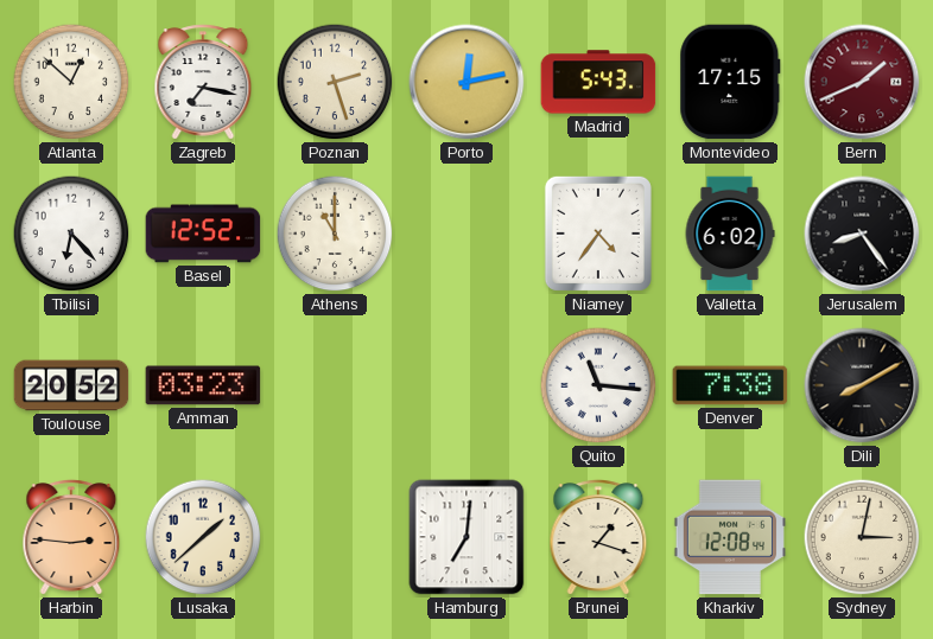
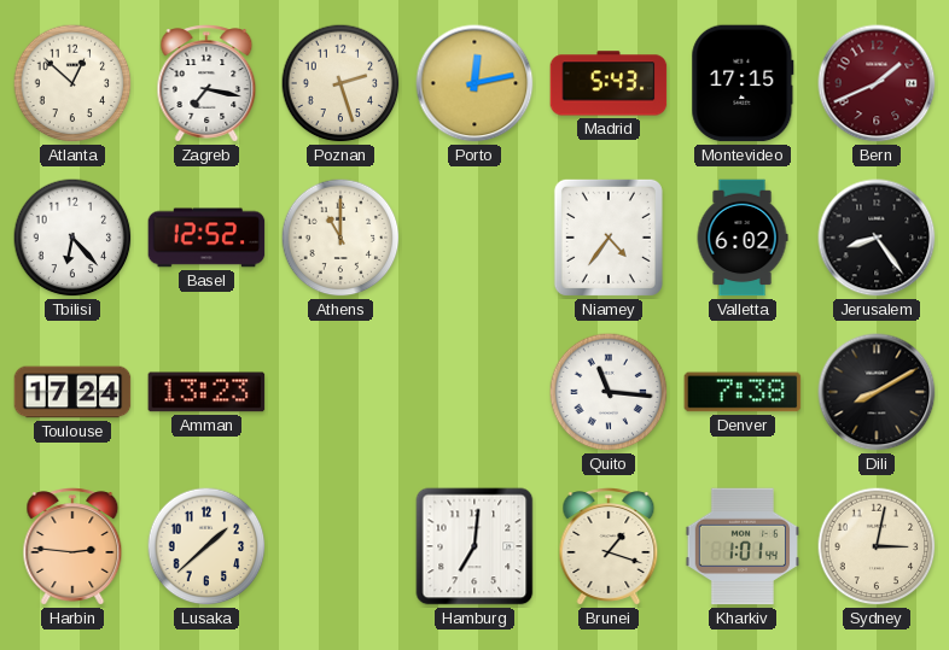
Toulouse: 20:52 -> 17:24 (72, 392)
Amman: 03:23 -> 13:23 (206, 392)
Kharkiv: 12:08 -> 1:01 (741, 546)
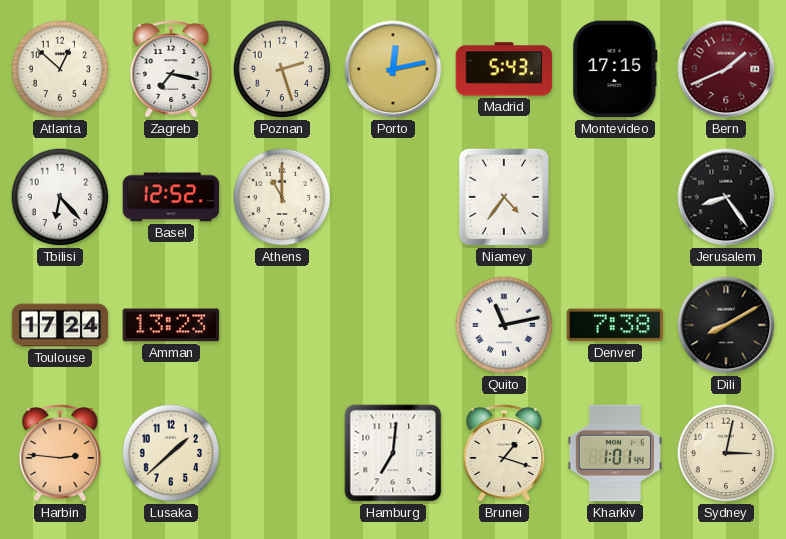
Valletta: 6:02 -> none (743, 238)
Quito: 11:16 -> 11:13 (504, 325)
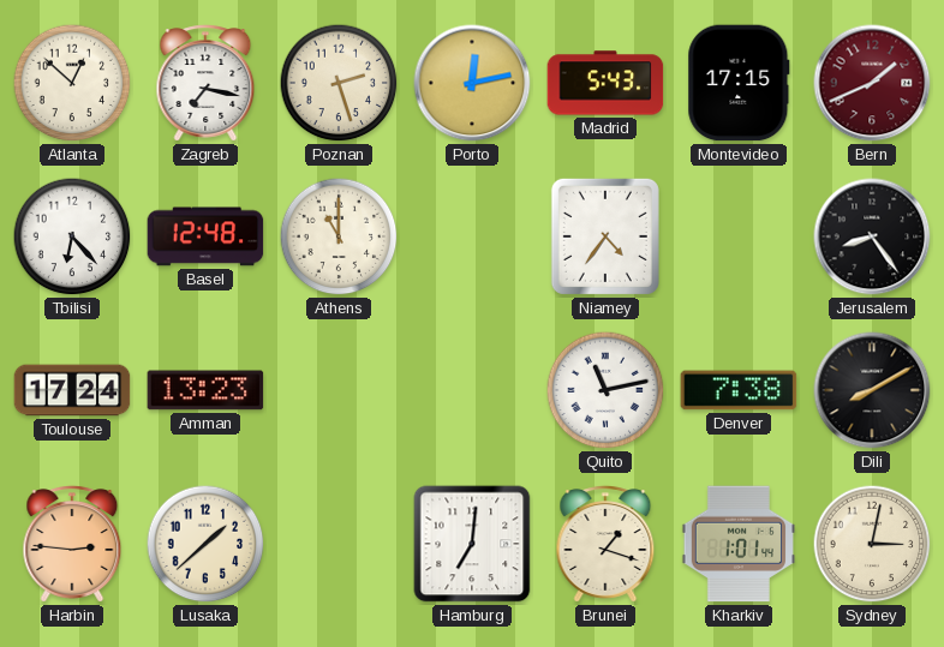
Basel: 12:52 -> 12:48 (205, 236)
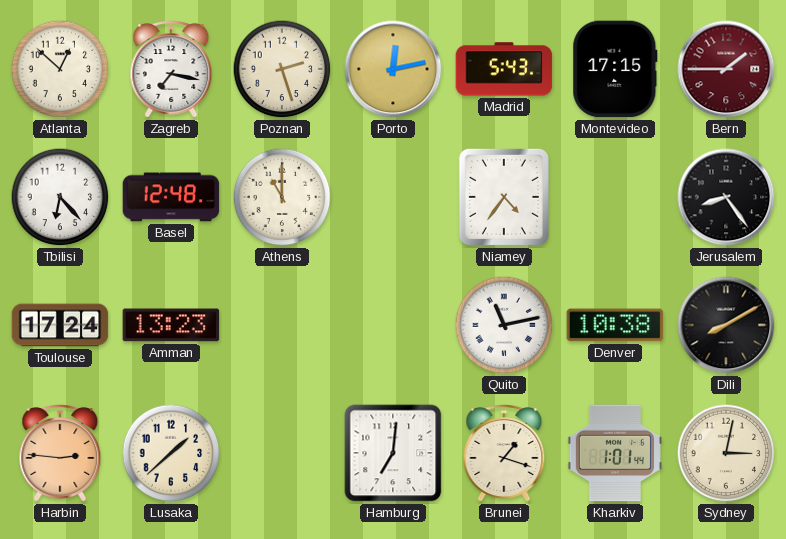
Bern: 1:41 -> 1:45 (726, 69)
Denver: 7:38 -> 10:38 (615, 325)
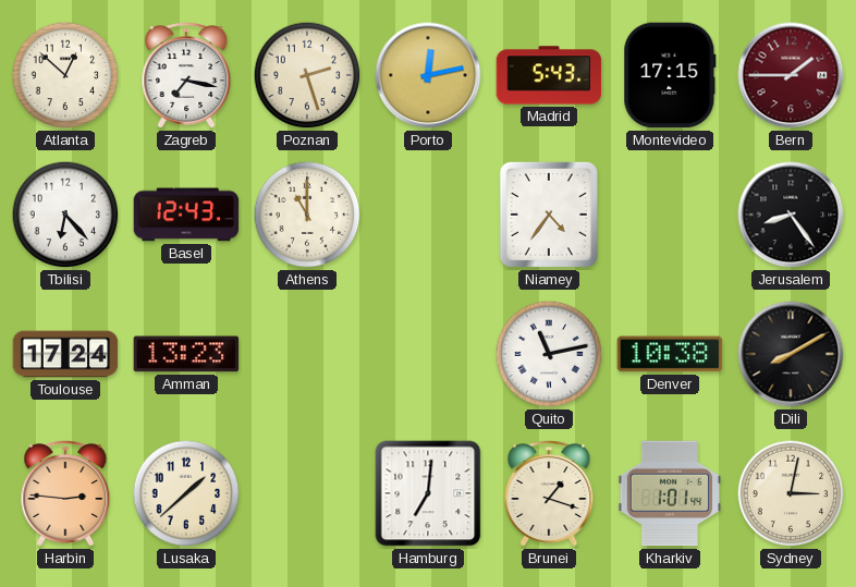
Basel: 12:48 -> 12:43 (186, 215)
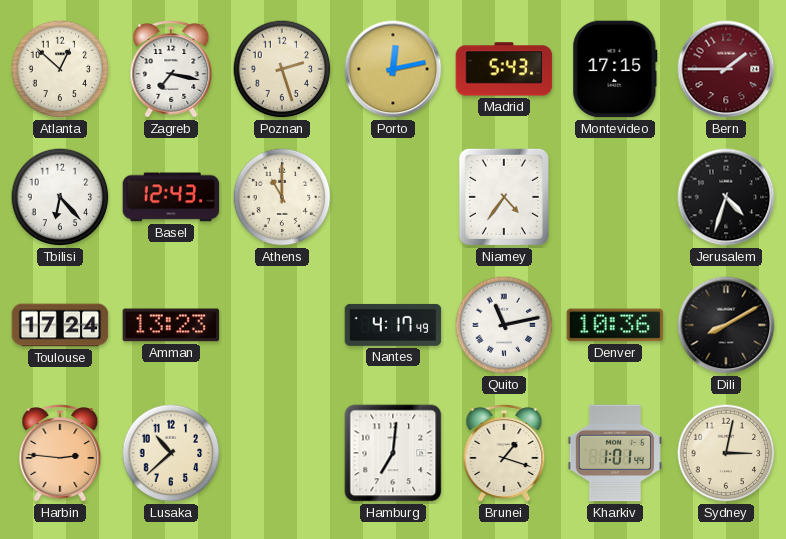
Jerusalem: 8:24 -> 4:33 (726, 197)
Nantes: none -> 4:17 (393, 325)
Denver: 10:38 -> 10:36 (615, 325)
Lusaka: 1:38 -> 10:38 (171, 453)
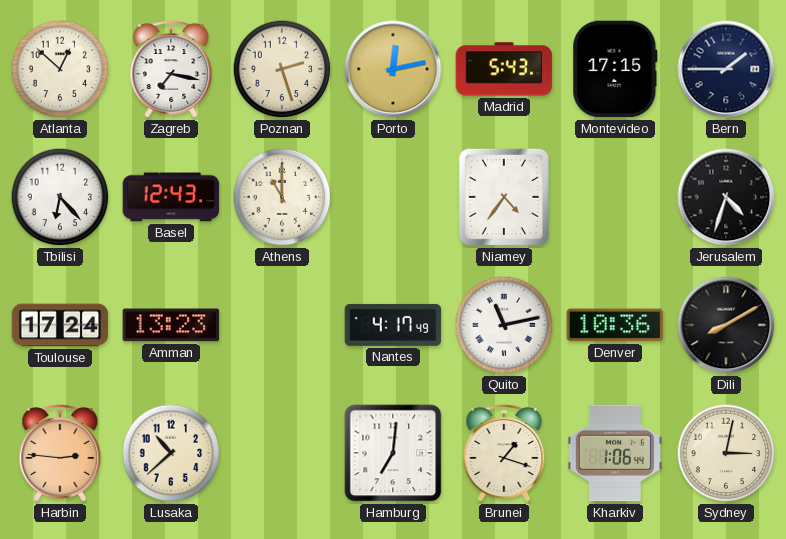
Bern dial: burgundy -> navy (726, 69)
Kharkiv: 1:01 -> 1:06 (614, 453)
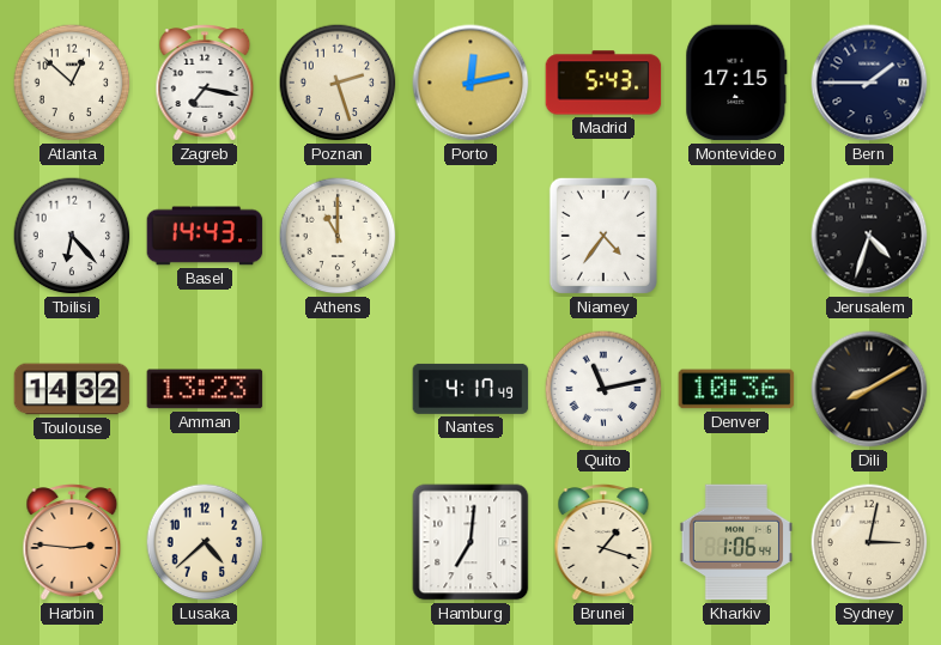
Basel: 12:43 -> 14:43 (205, 236)
Toulouse: 17:24 -> 14:32 (72, 389)
Lusaka: 10:38 -> 4:38 (205, 542)
